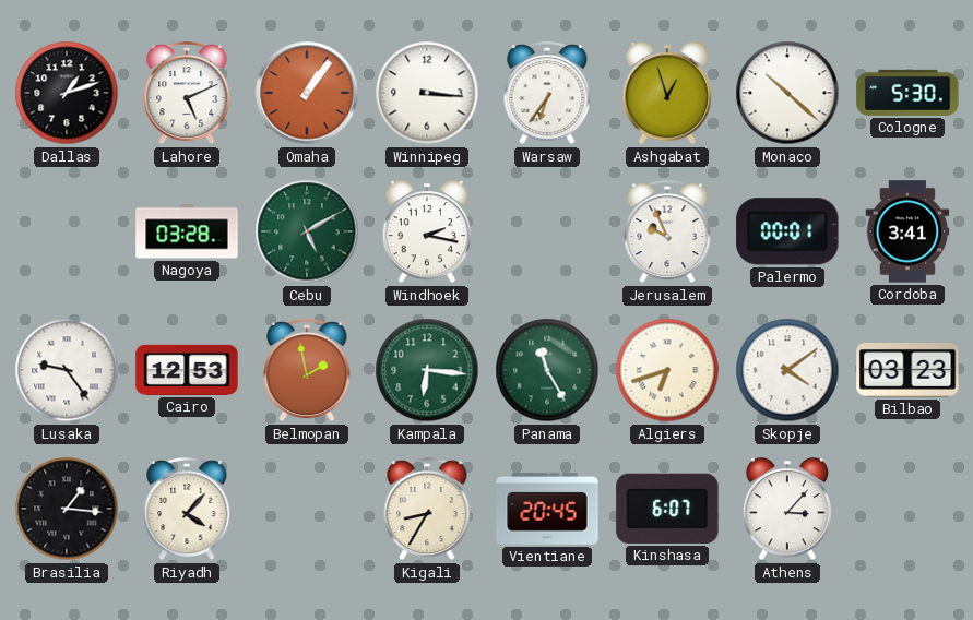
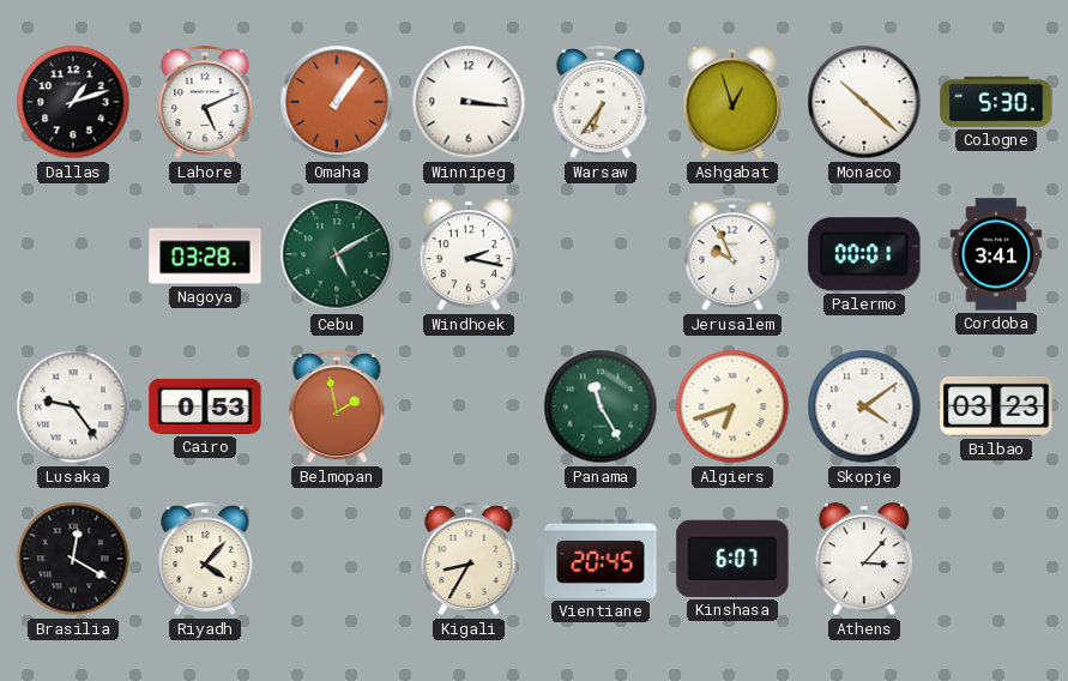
Cairo: 12:53 -> 0:53 (205, 406)
Kampala: 6:16 -> none (427, 370)
Brasilia: 1:16 -> 12:20 (73, 559)
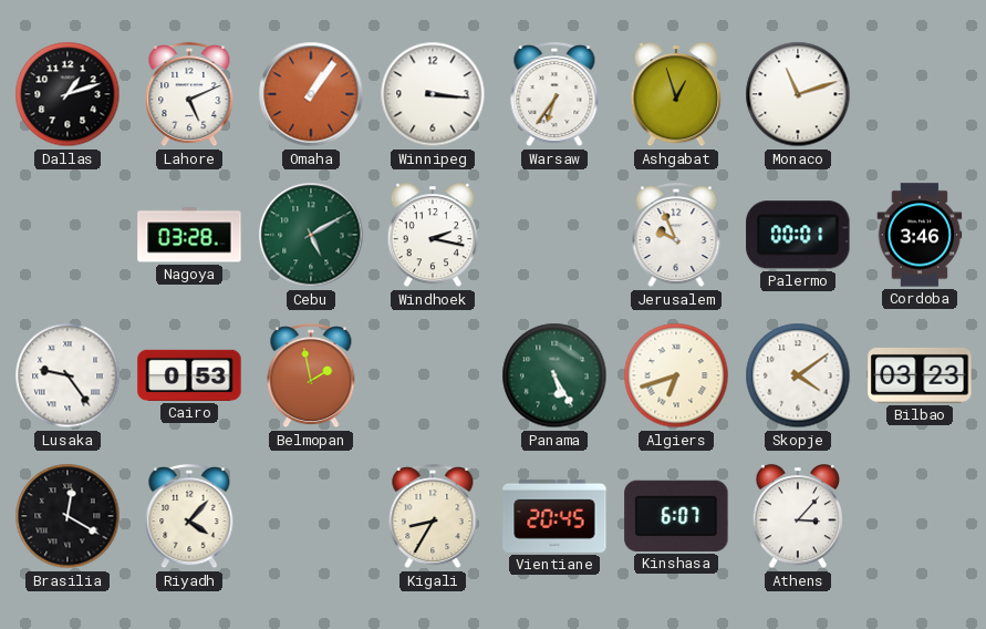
Monaco: 10:22 -> 11:12 (798, 94)
Cologne: 5:30 -> none (996, 102)
Cordoba: 3:41 -> 3:46 (920, 235)
Panama: 11:25 -> 5:25 (554, 375)
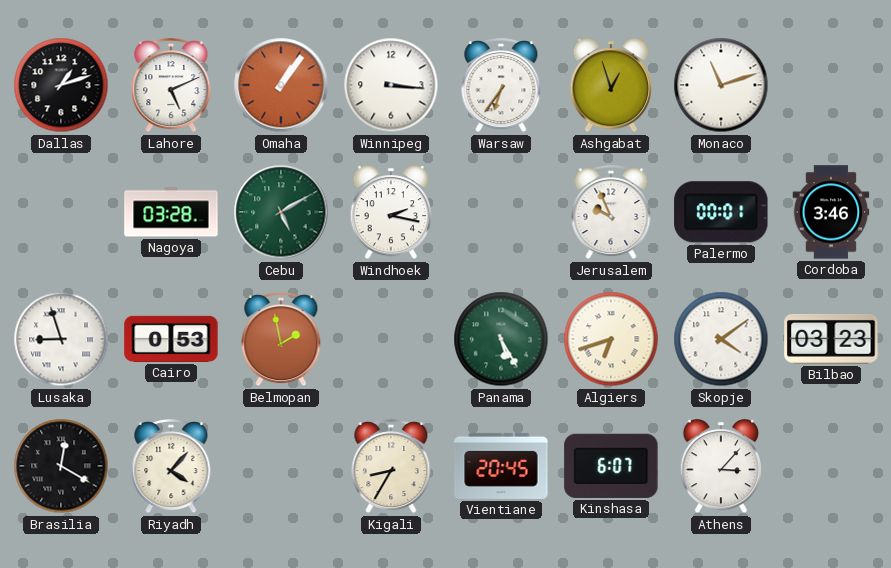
Lusaka: 9:24 -> 8:57 (61, 339)
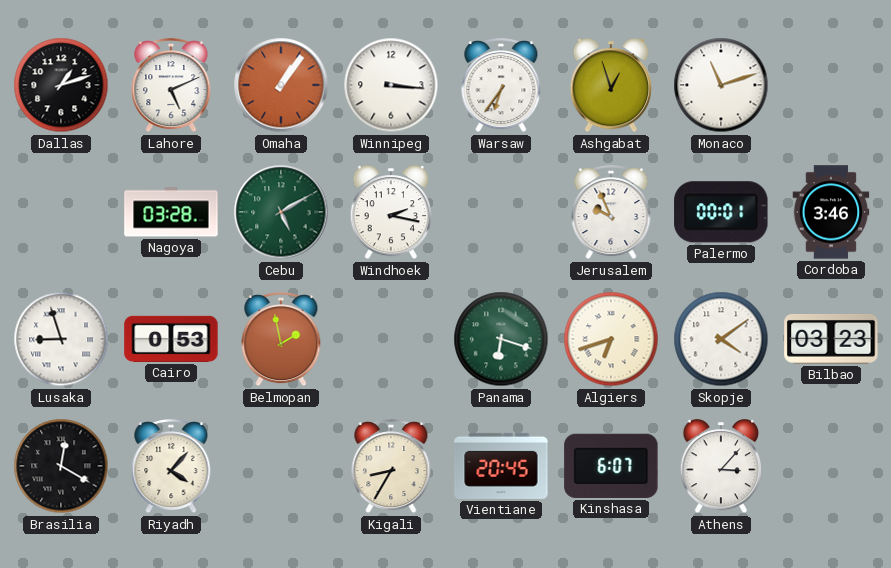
Panama: 5:25 -> 6:18 (501, 339)
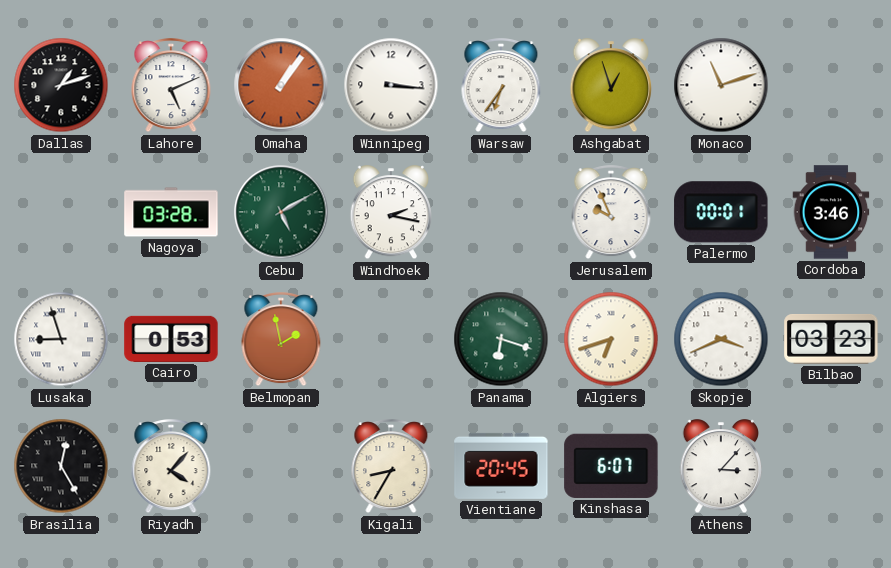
Skopje: 4:09 -> 3:41 (721, 339)
Brasilia: 12:20 -> 12:25 (61, 466)
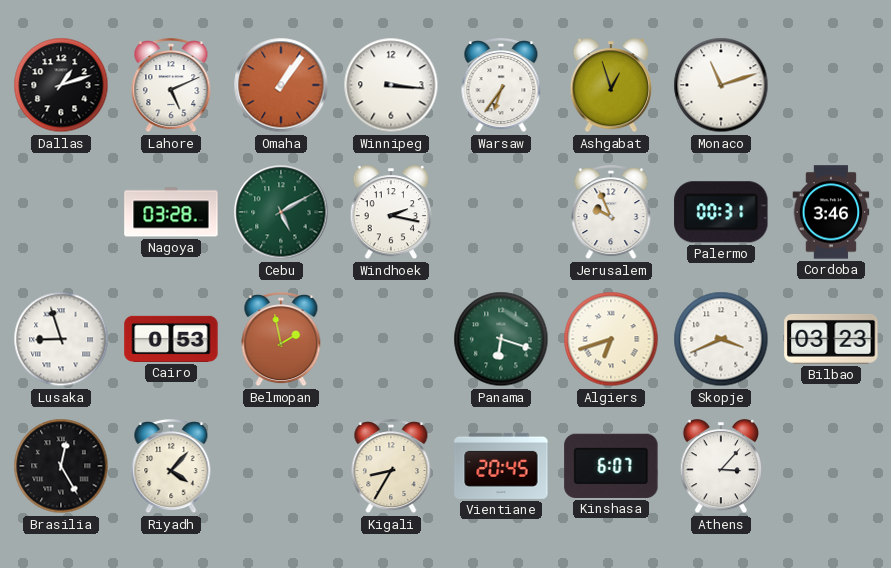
Palermo: 00:01 -> 00:31 (721, 212)
